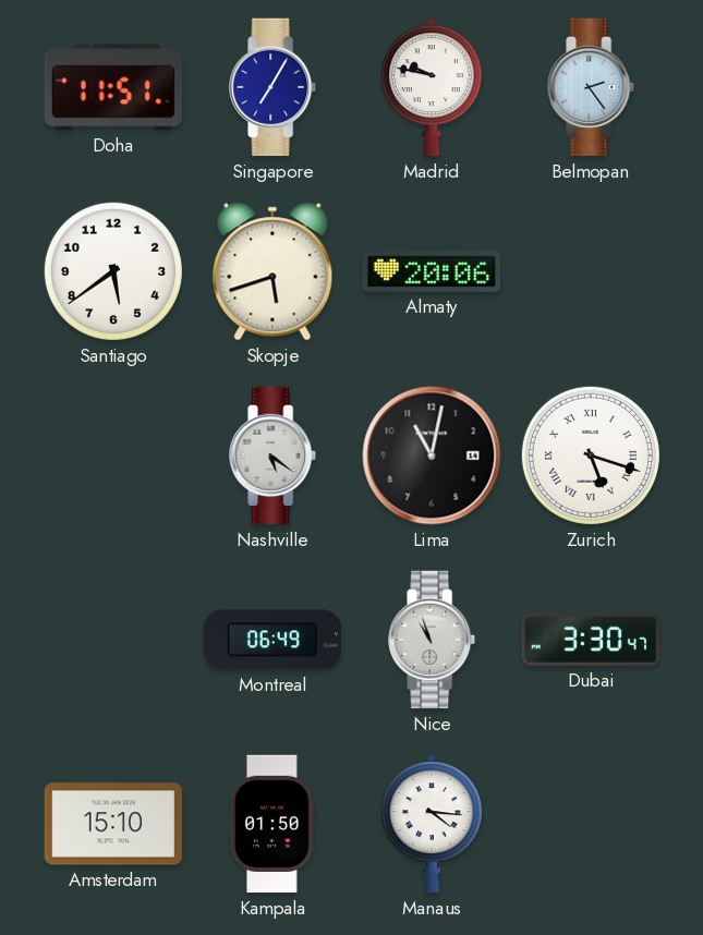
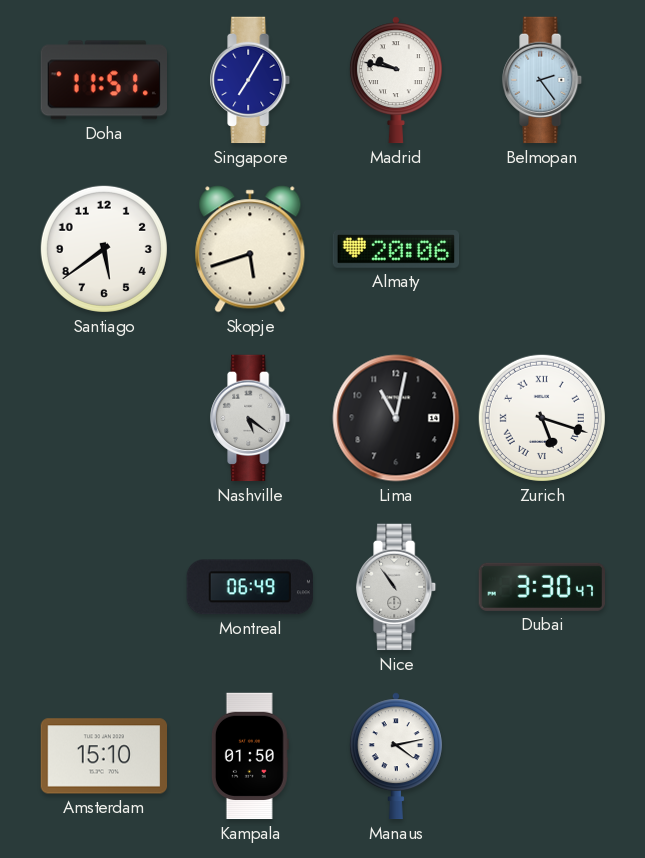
Nice: 10:57 -> 10:54 (397, 587)
Manaus: 4:16 -> 4:13 (396, 756)
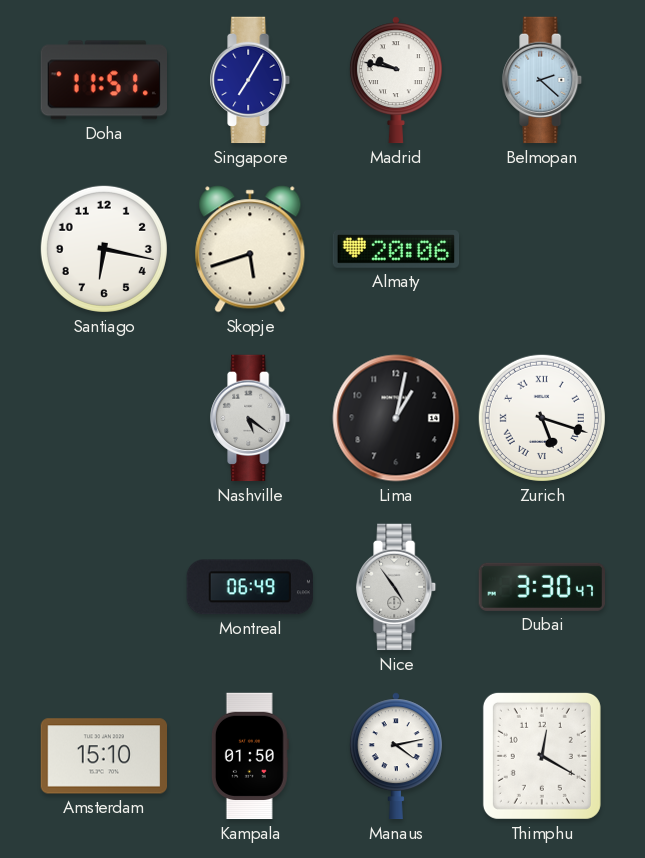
Belmopan: 2:24 -> 2:22 (543, 80)
Santiago: 5:39 -> 6:17 (104, 249)
Lima: 11:02 -> 1:02 (396, 418)
Nice: 10:54 -> 4:54 (397, 587)
Thimphu: none -> 12:20 (542, 756)
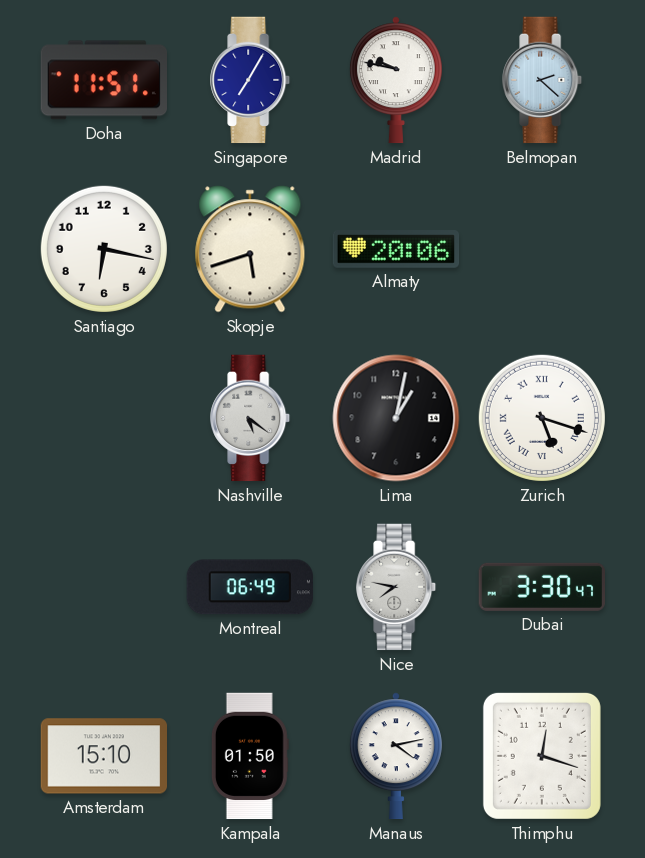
Nice: 4:54 -> 7:47 (397, 587)
Thimphu: 12:20 -> 12:18 (542, 756)
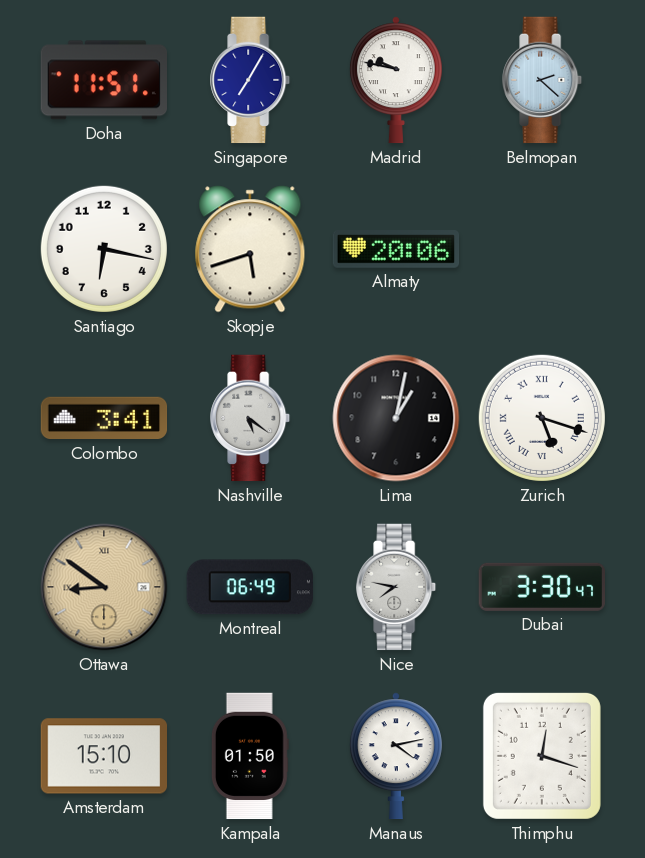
Colombo: none -> 3:41 (104, 418)
Ottawa: none -> 8:51 (104, 587)
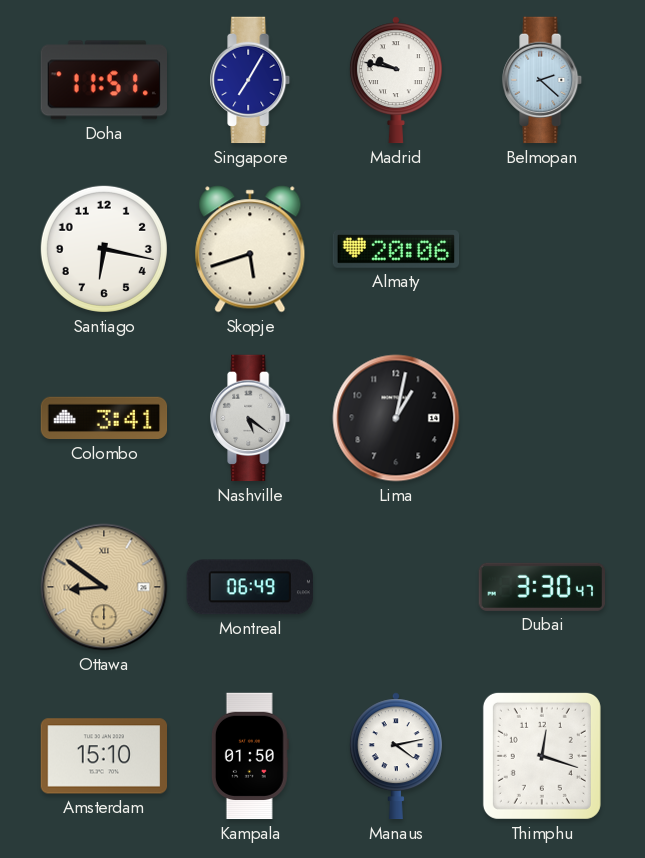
Zurich: 5:18 -> none (542, 418)
Nice: 7:47 -> none (397, 587)
